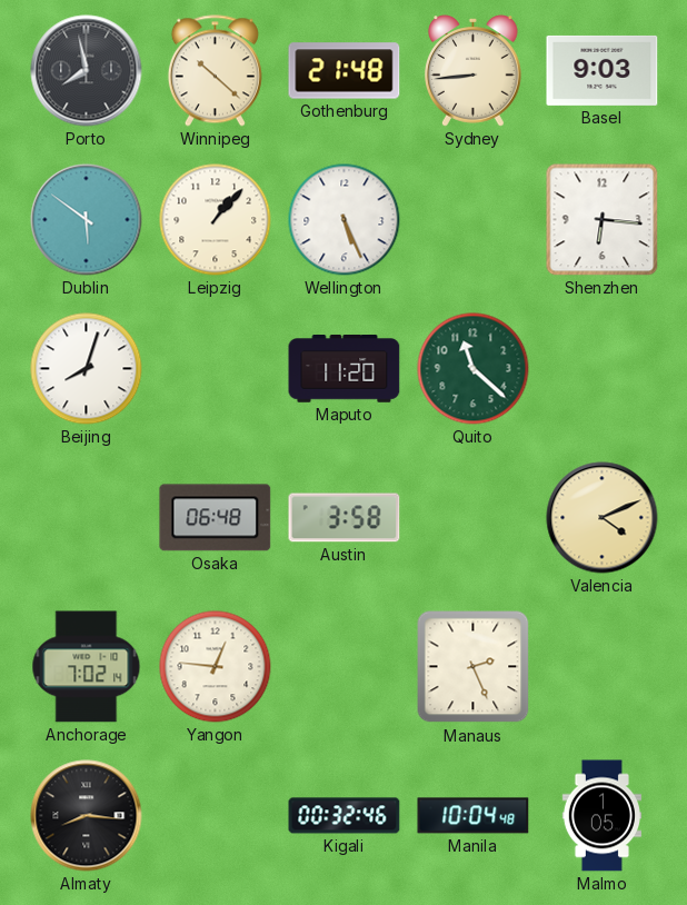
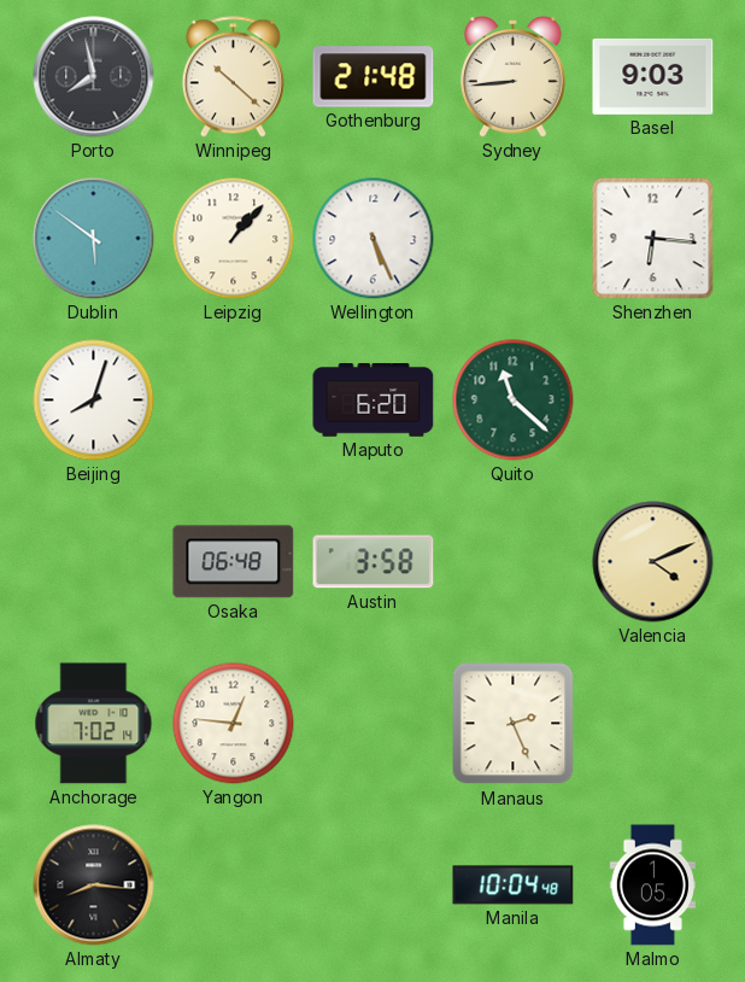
Maputo: 11:20 -> 6:20 (374, 401)
Kigali: 00:32 -> none (345, 816)
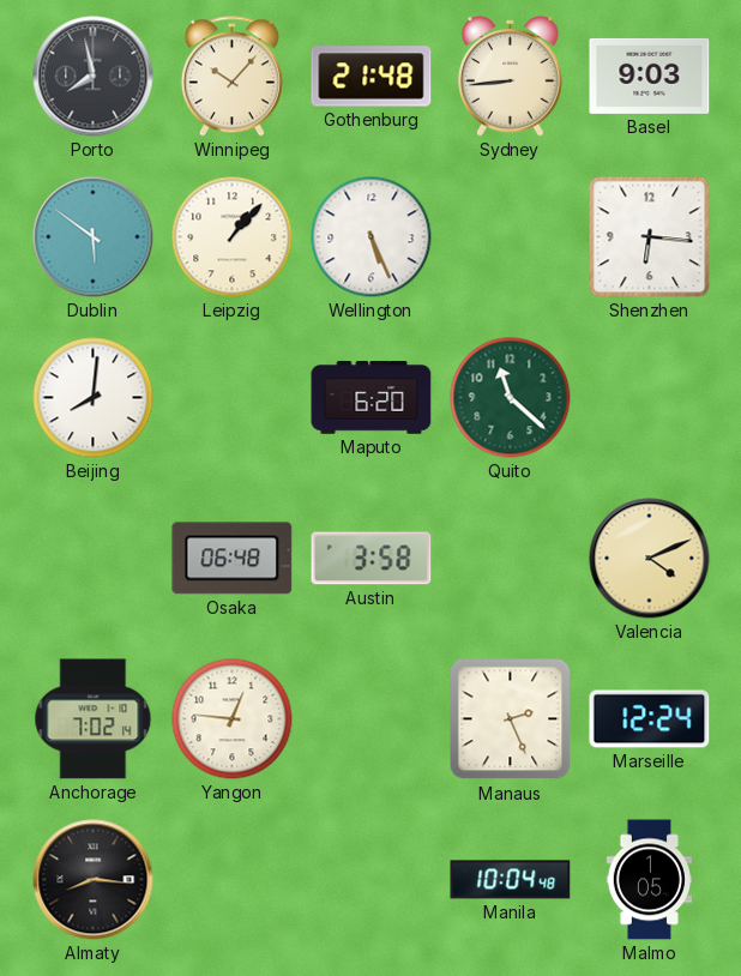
Winnipeg: 10:22 -> 10:07 (231, 77)
Beijing: 8:03 -> 8:01 (94, 398)
Marseille: none -> 12:24 (650, 719)
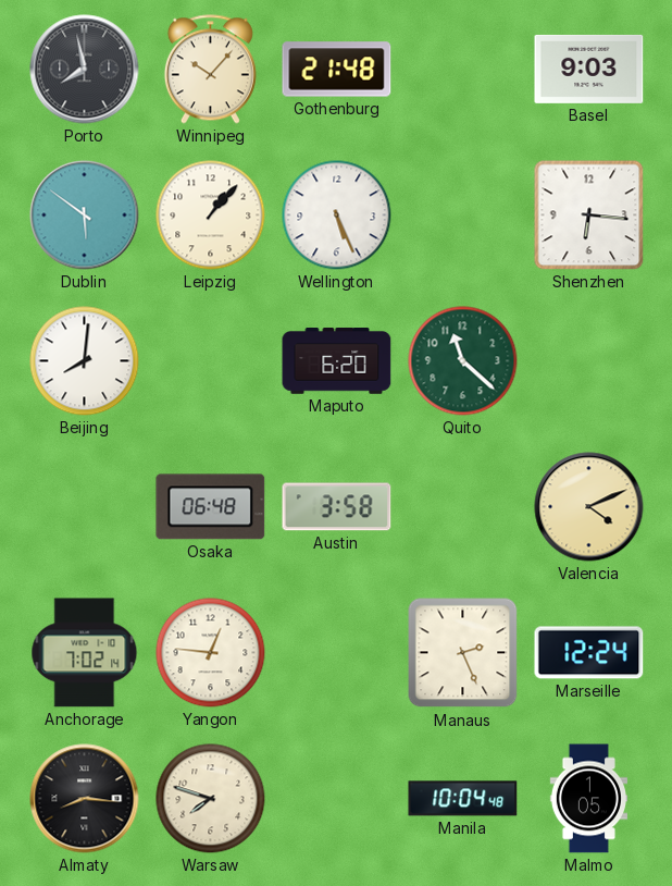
Sydney: 8:44 -> none (511, 77)
Warsaw: none -> 7:48 (211, 799)
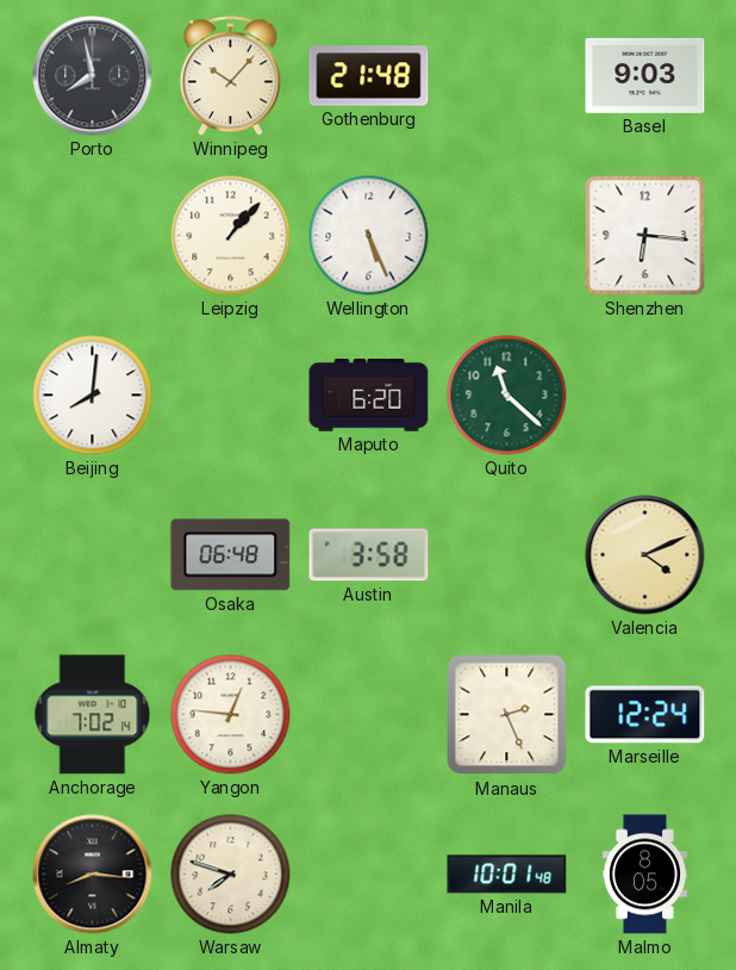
Dublin: 5:51 -> none (85, 216)
Manila: 10:04 -> 10:01 (507, 875)
Malmo: 1:05 -> 8:05 (644, 875)
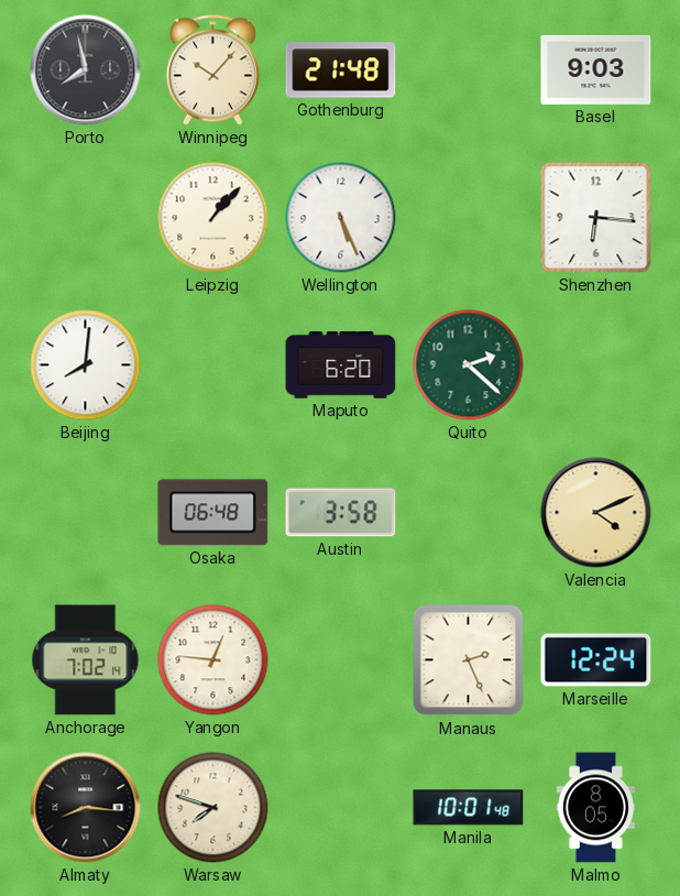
Quito: 11:22 -> 2:22 (469, 365)
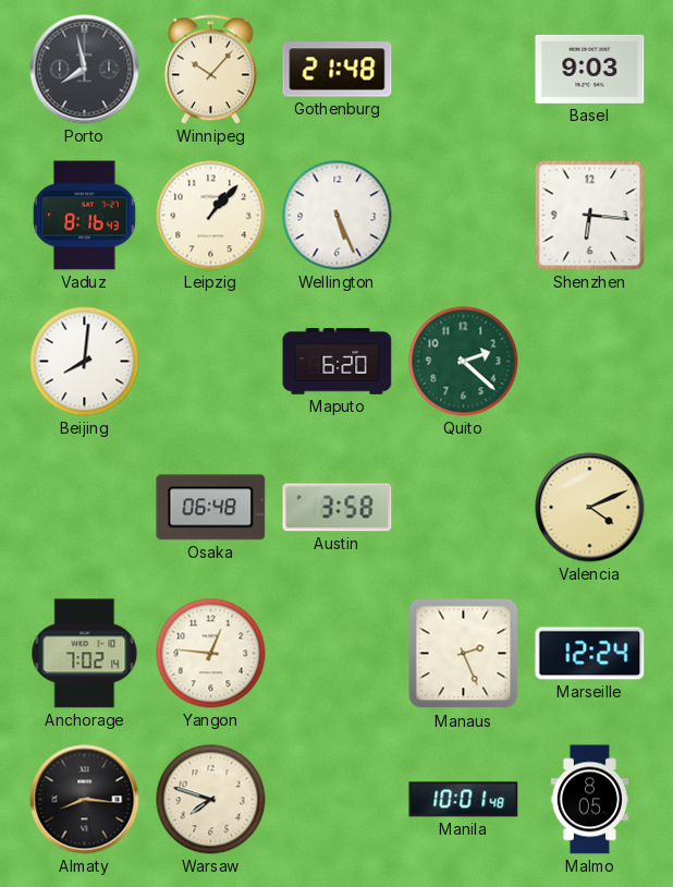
Vaduz: none -> 8:16 (85, 216)
